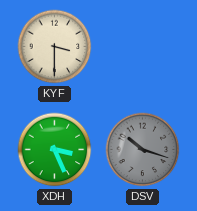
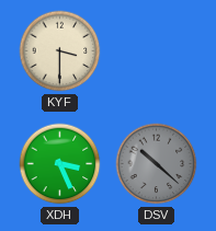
DSV: 10:18 -> 10:22 (157, 164)
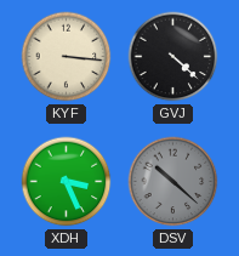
KYF: 3:30 -> 3:16 (67, 57)
GVJ: none -> 4:22 (173, 57)
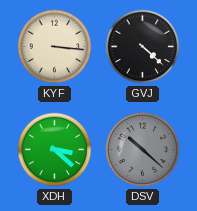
XDH: 3:26 -> 3:22 (55, 150)
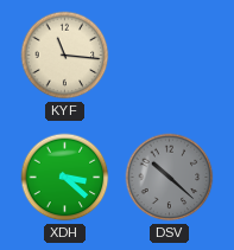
KYF: 3:16 -> 11:16 (65, 56)
GVJ: 4:22 -> none (143, 47)
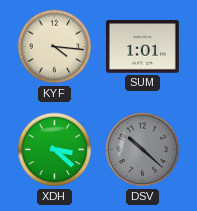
KYF: 11:16 -> 4:16 (55, 47)
SUM: none -> 1:01 (142, 47)
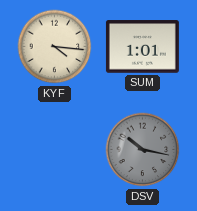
XDH: 3:22 -> none (55, 150)
DSV: 10:22 -> 10:17 (143, 150)
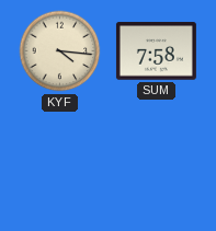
SUM: 1:01 -> 7:58 (156, 51)
DSV: 10:17 -> none (143, 150)
